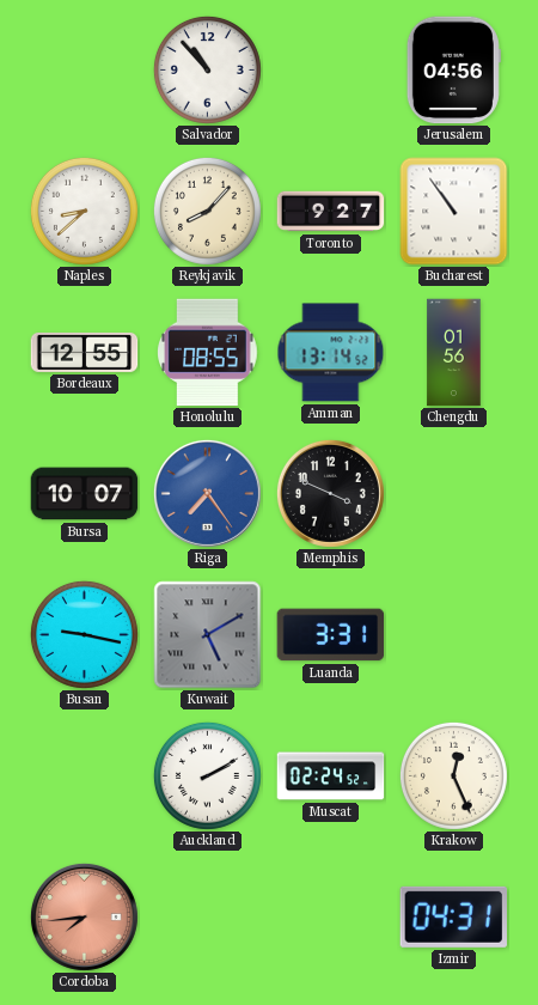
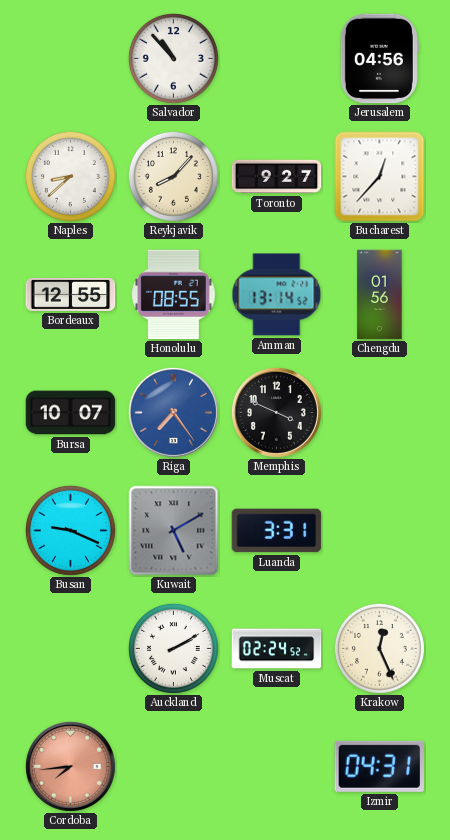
Bucharest: 10:54 -> 12:37 (380, 177)
Busan: 9:17 -> 9:19 (70, 530)
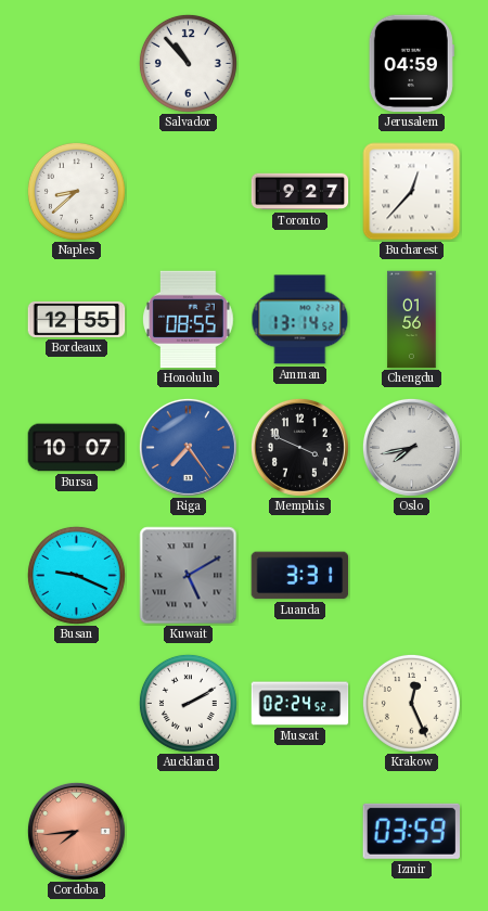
Jerusalem: 04:56 -> 04:59 (411, 64)
Reykjavik: 8:07 -> none (173, 176)
Oslo: none -> 7:43 (411, 447)
Izmir: 04:31 -> 03:59 (411, 831)
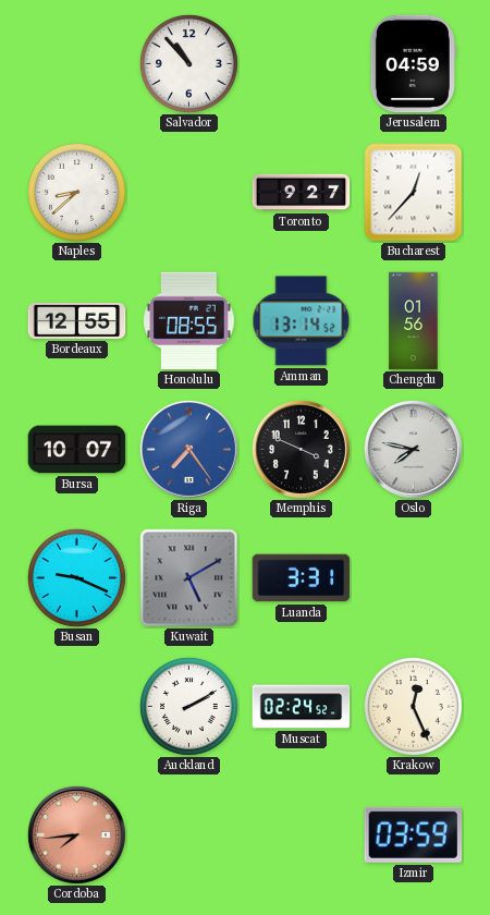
Oslo: 7:43 -> 7:47 (413, 449)
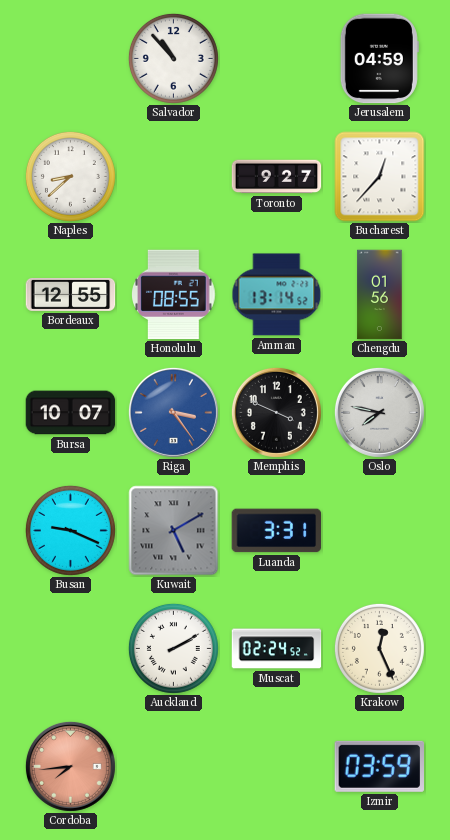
Riga: 7:24 -> 3:24 (173, 412)
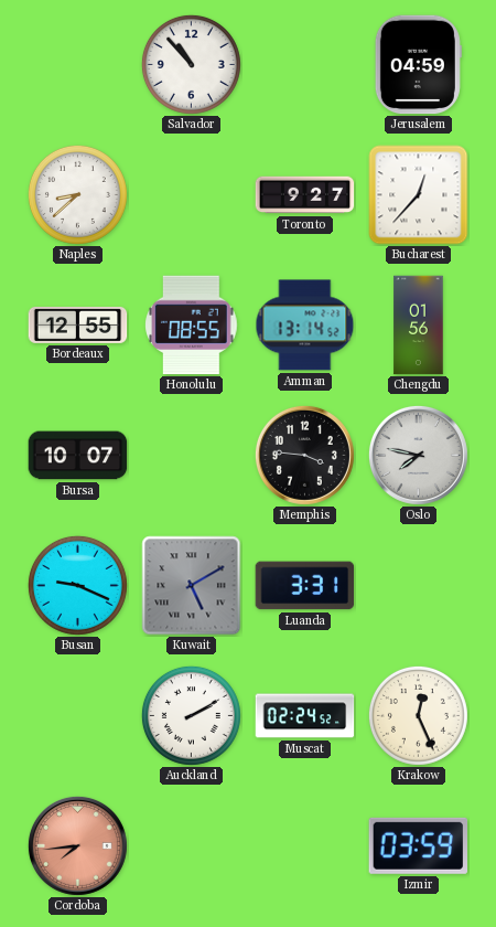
Riga: 3:24 -> none (173, 412)
Memphis: 3:49 -> 3:46 (304, 455)
